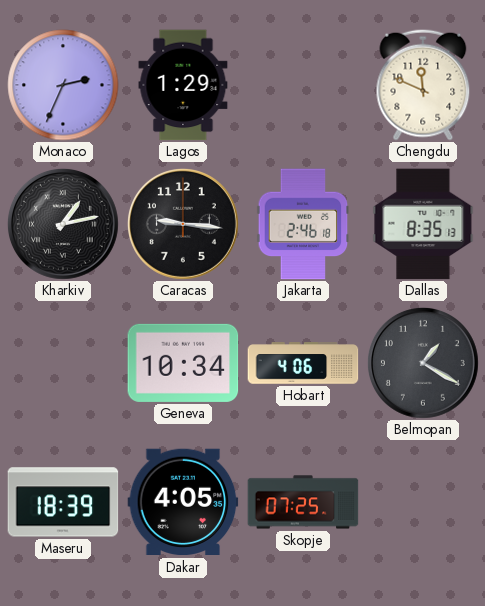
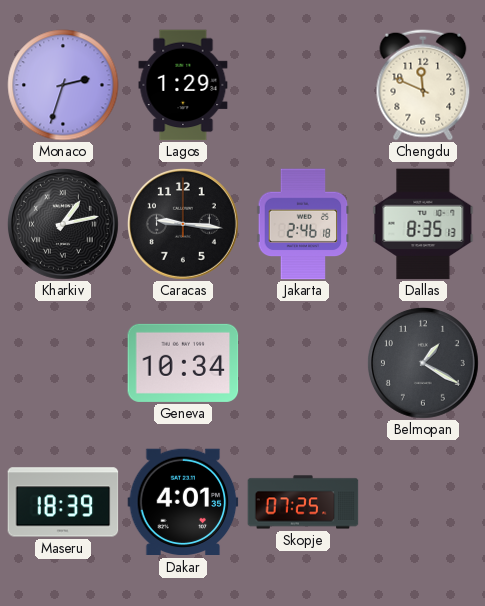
Monaco: 2:34 -> 2:33 (63, 85)
Hobart: 4:06 -> none (303, 363)
Dakar: 4:05 -> 4:01 (183, 502)
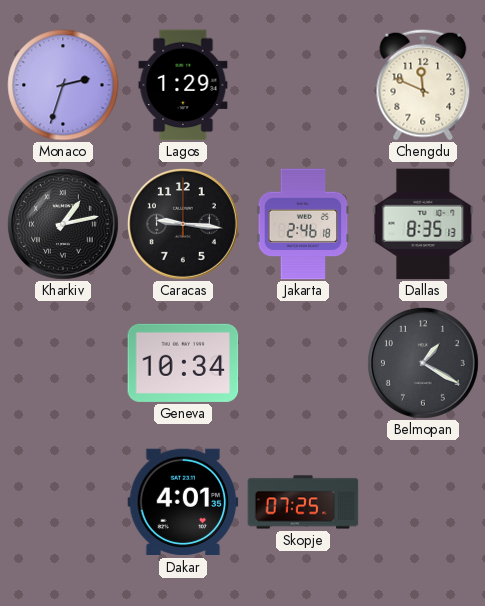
Maseru: 18:39 -> none (63, 502)
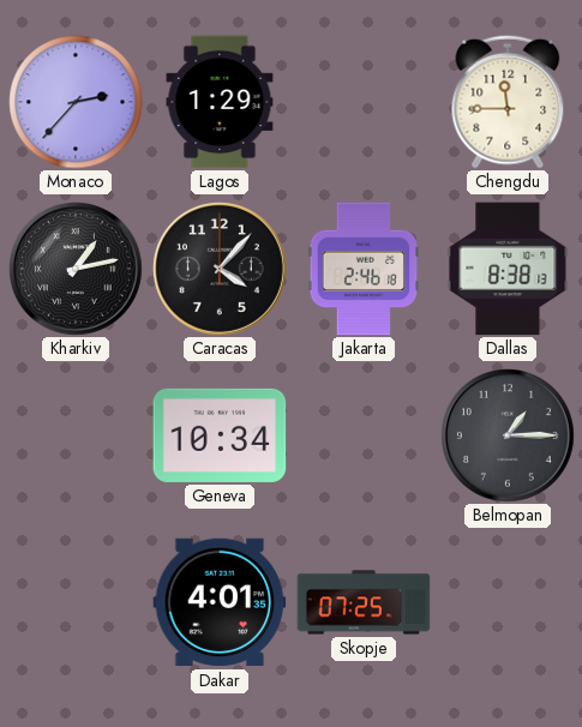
Monaco: 2:33 -> 2:37 (76, 102)
Chengdu: 11:49 -> 11:45 (508, 102)
Caracas: 9:16 -> 4:07 (220, 269)
Dallas: 8:35 -> 8:38 (508, 269)
Belmopan: 1:20 -> 1:15 (508, 435)
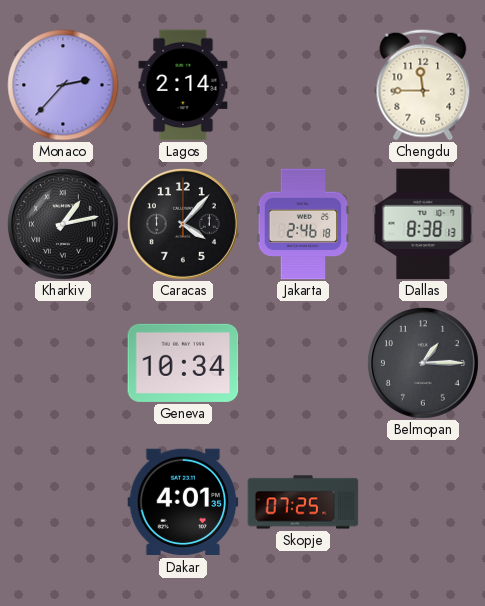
Lagos: 1:29 -> 2:14 (183, 85)
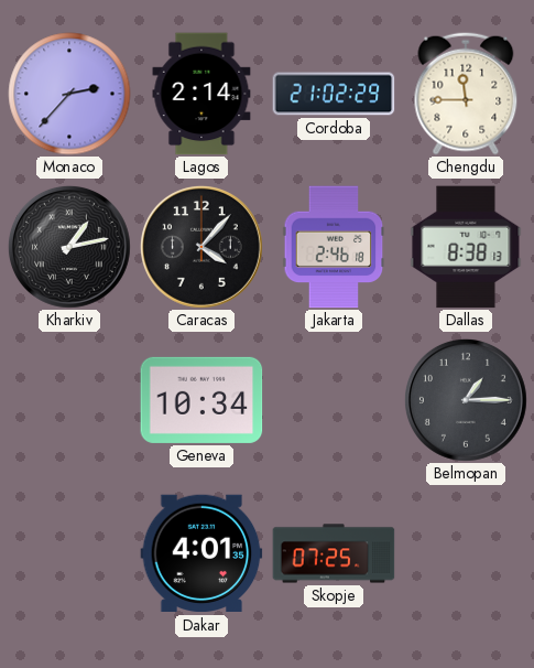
Cordoba: none -> 21:02 (334, 94)
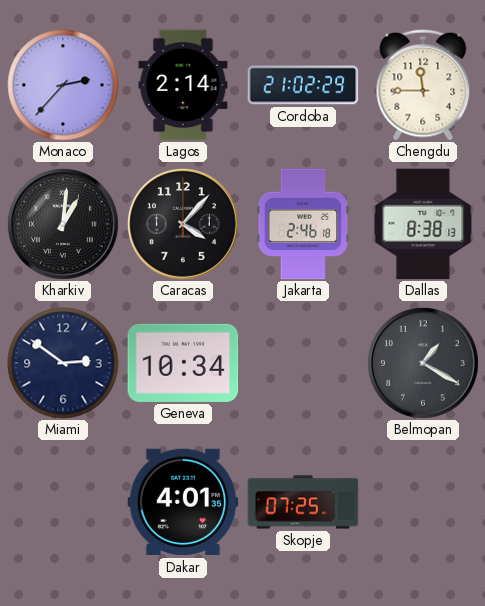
Kharkiv: 1:13 -> 1:01 (63, 224)
Miami: none -> 2:51 (63, 363)
Belmopan: 1:15 -> 1:20 (423, 363)
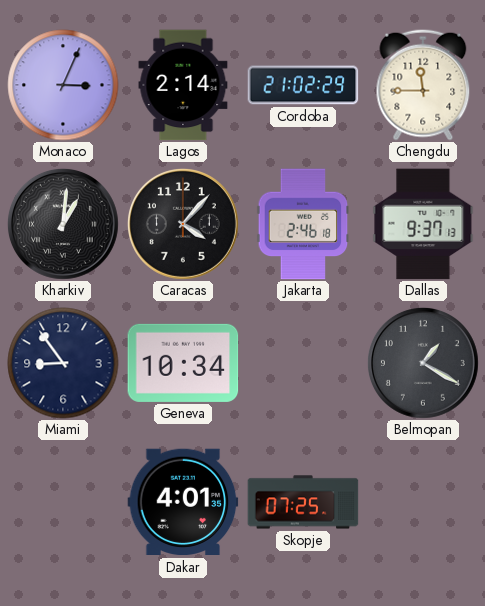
Monaco: 2:37 -> 3:04 (63, 85)
Dallas: 8:38 -> 9:37 (423, 224)
Miami: 2:51 -> 8:54 (63, 363)
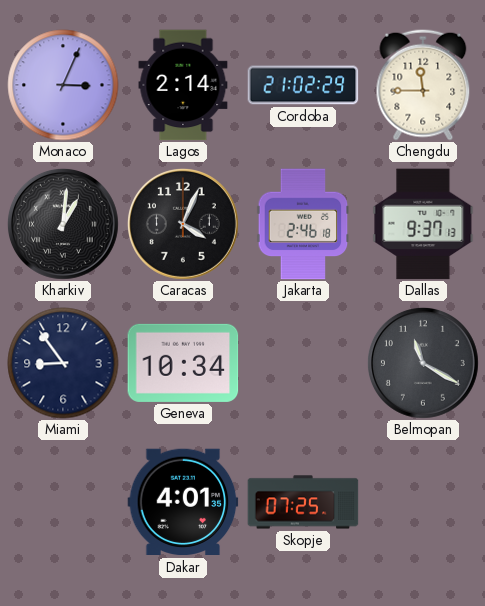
Caracas: 4:07 -> 4:04 (183, 224)
Belmopan: 1:20 -> 11:20 (423, 363)
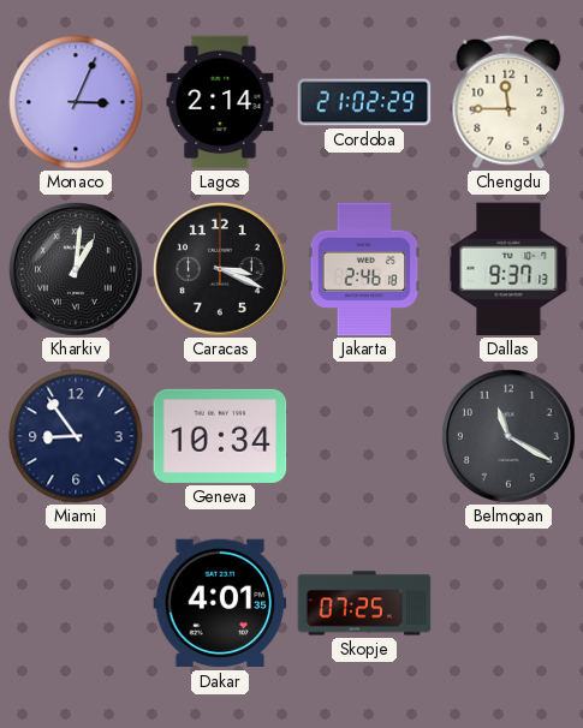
Caracas: 4:04 -> 3:19 (220, 269)
